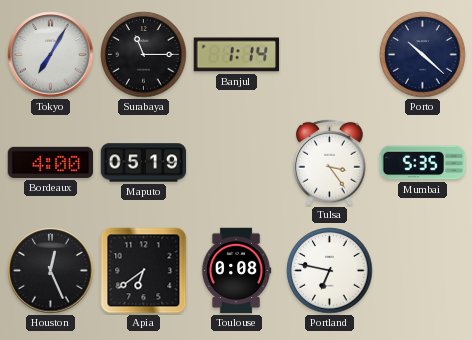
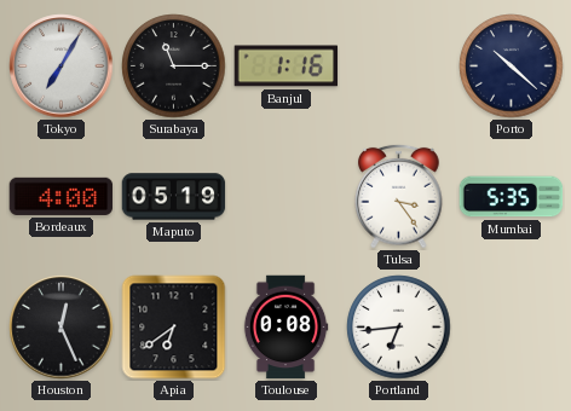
Banjul: 1:14 -> 1:16 (287, 66)
Portland: 6:47 -> 6:44 (399, 328)
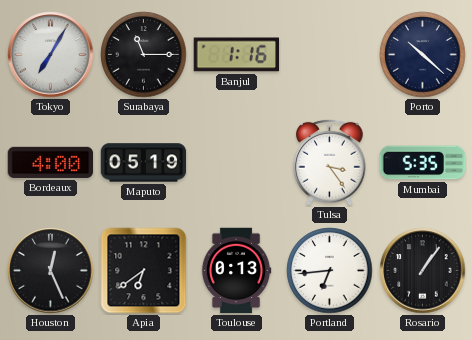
Toulouse: 0:08 -> 0:13 (236, 271)
Rosario: none -> 1:06 (423, 271)
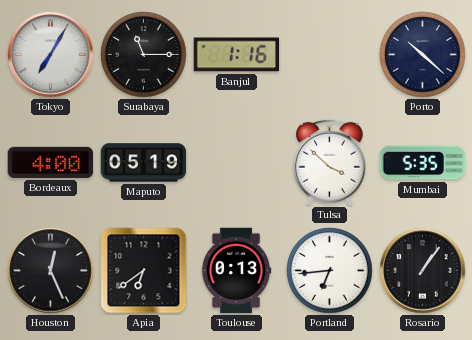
Tulsa: 3:24 -> 3:52 (330, 162)
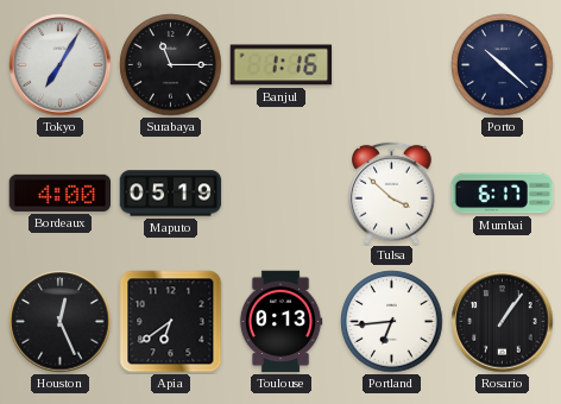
Mumbai: 5:35 -> 6:17 (503, 194)
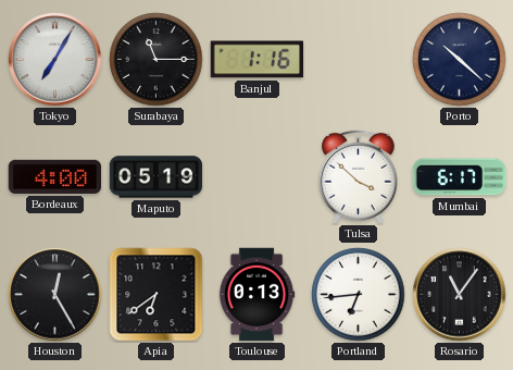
Houston: 12:26 -> 12:25 (55, 295)
Rosario: 1:06 -> 11:06 (460, 295)
